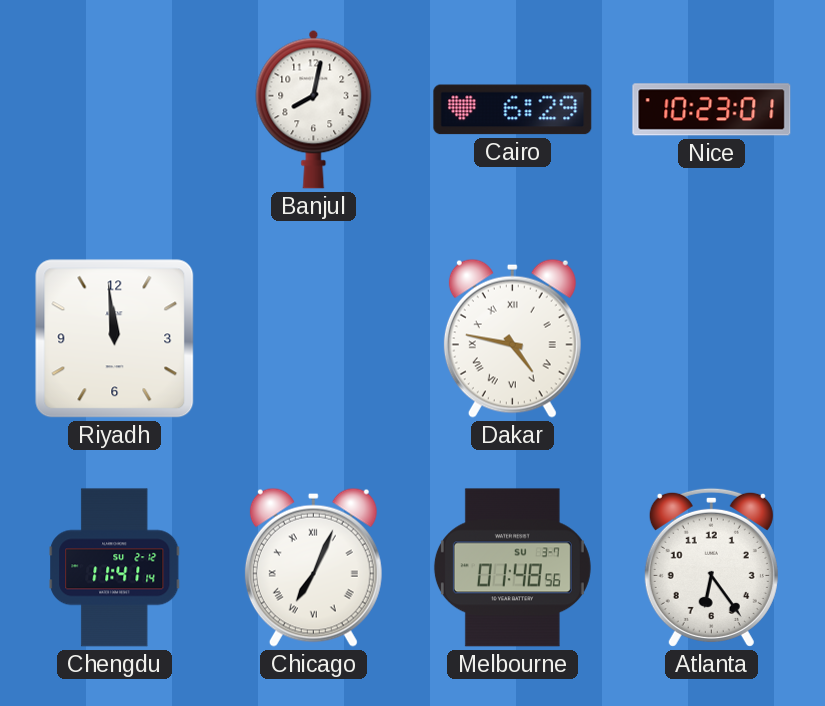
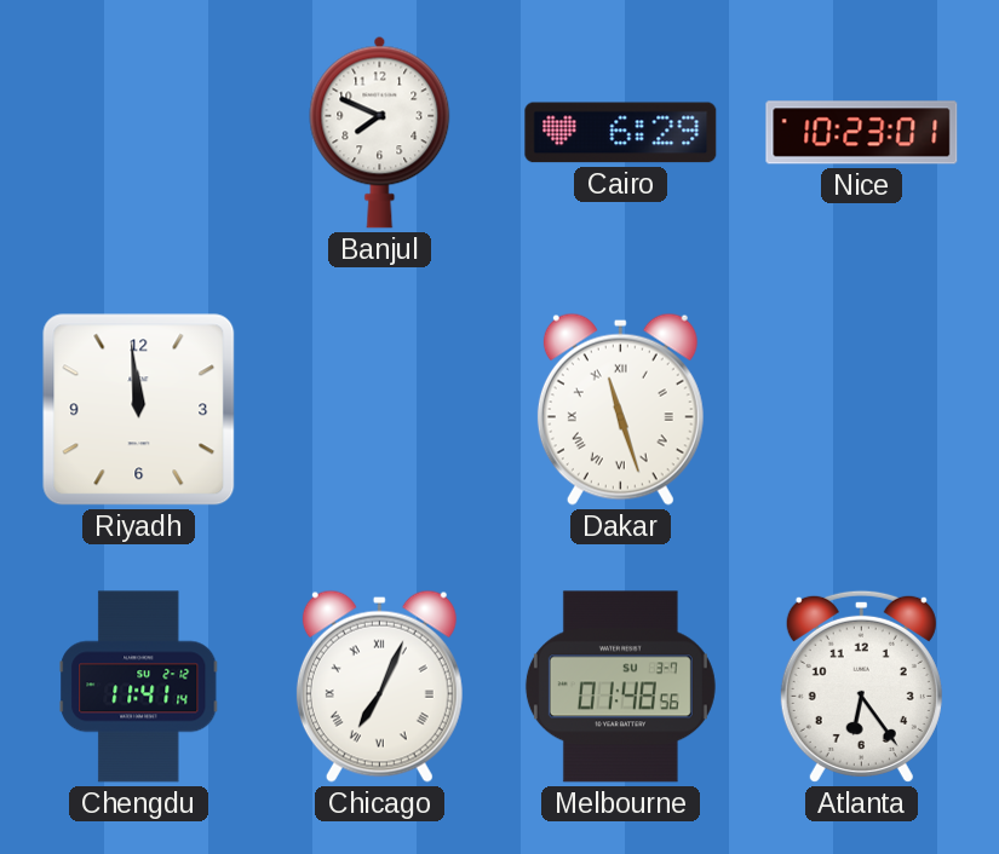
Banjul: 8:02 -> 7:49 (380, 132)
Dakar: 4:47 -> 11:27 (620, 409)
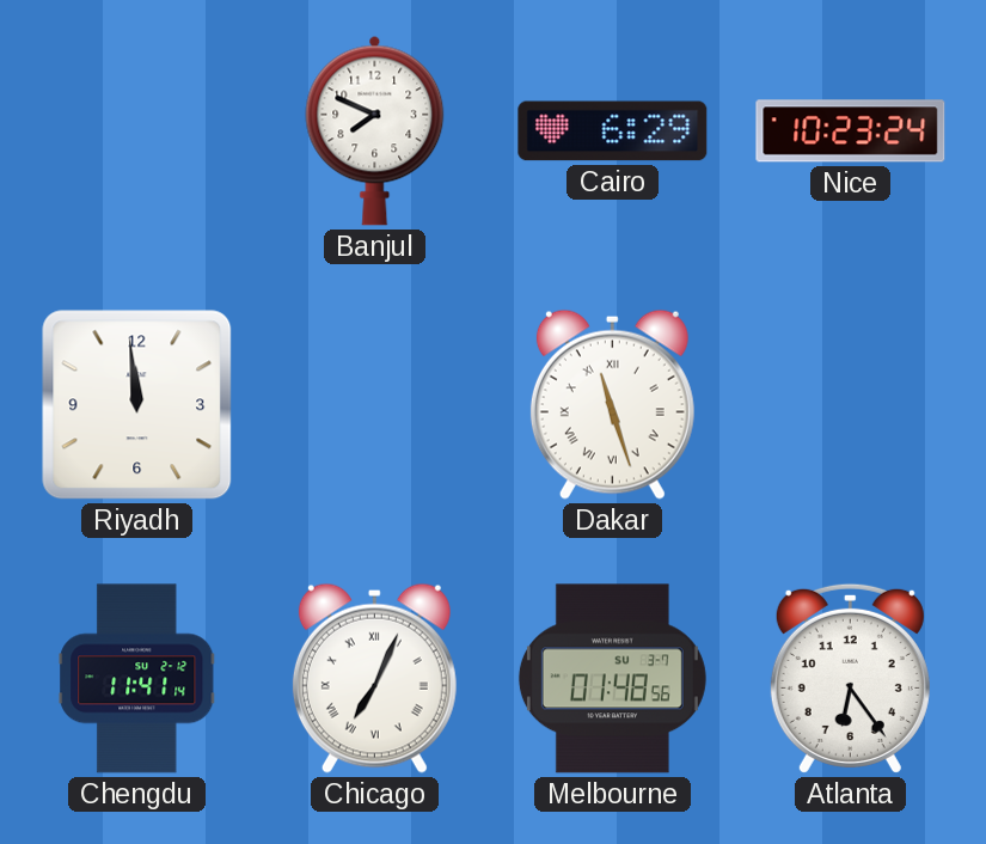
Nice: 10:23:01 -> 10:23:24 (851, 132)
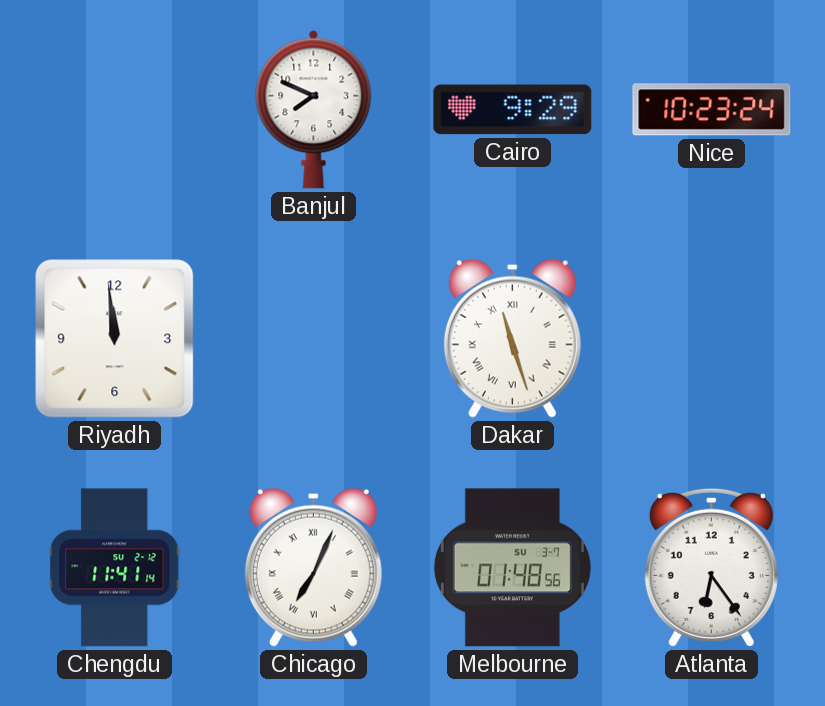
Cairo: 6:29 -> 9:29 (513, 110)
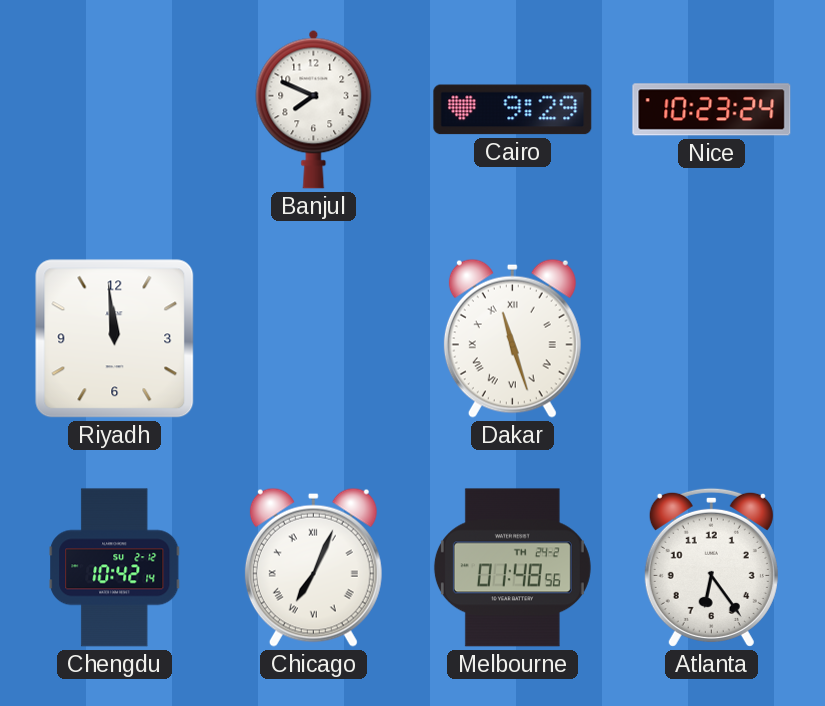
Chengdu: 11:41 -> 10:42 (115, 568)
Melbourne date: SU 3-7 -> TH 24-2 (512, 568)
